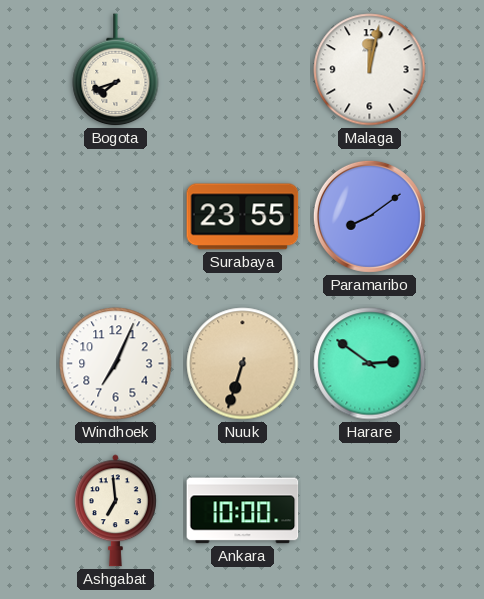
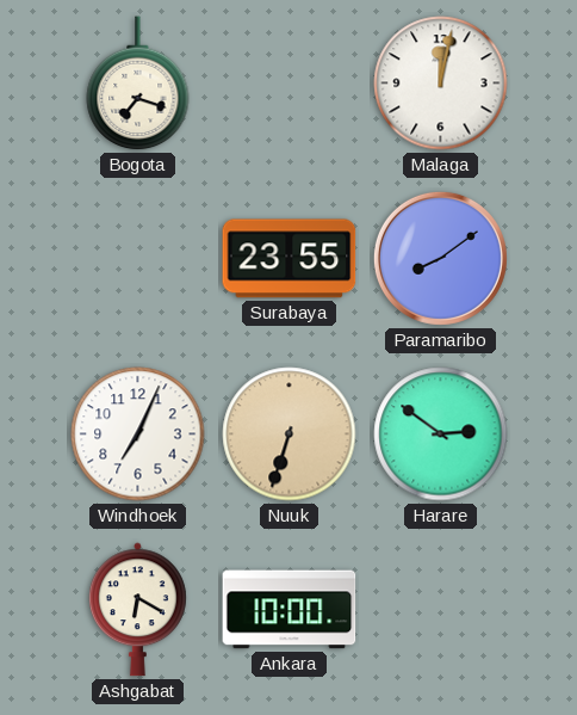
Bogota: 7:42 -> 7:18 (138, 84)
Ashgabat: 6:59 -> 6:20 (137, 610)
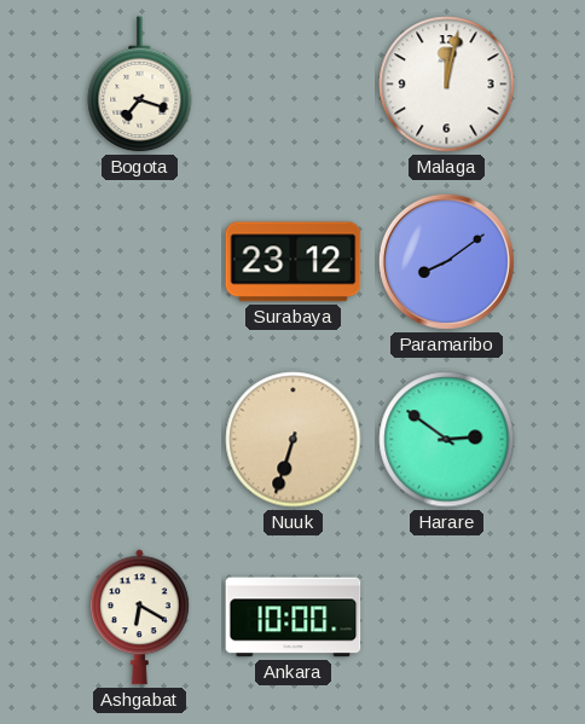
Surabaya: 23:55 -> 23:12 (294, 262)
Windhoek: 7:04 -> none (138, 434)
